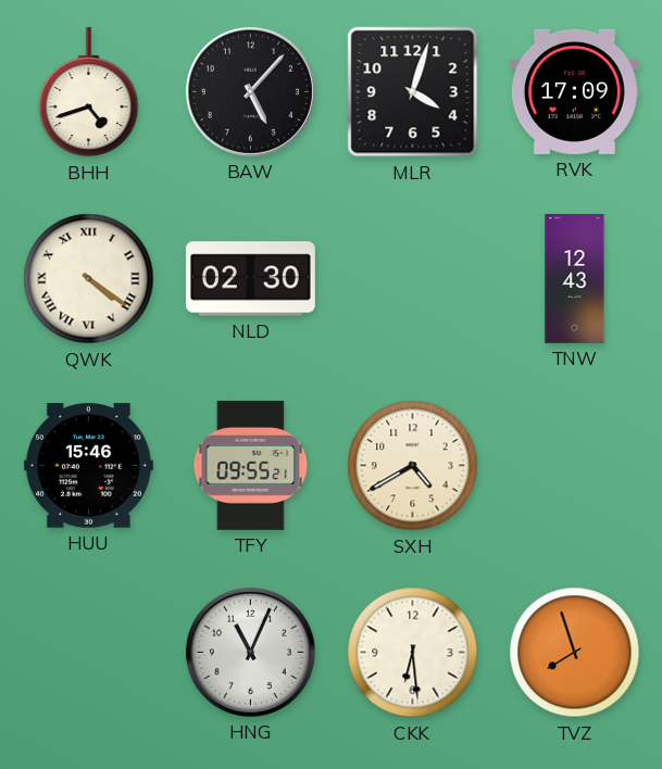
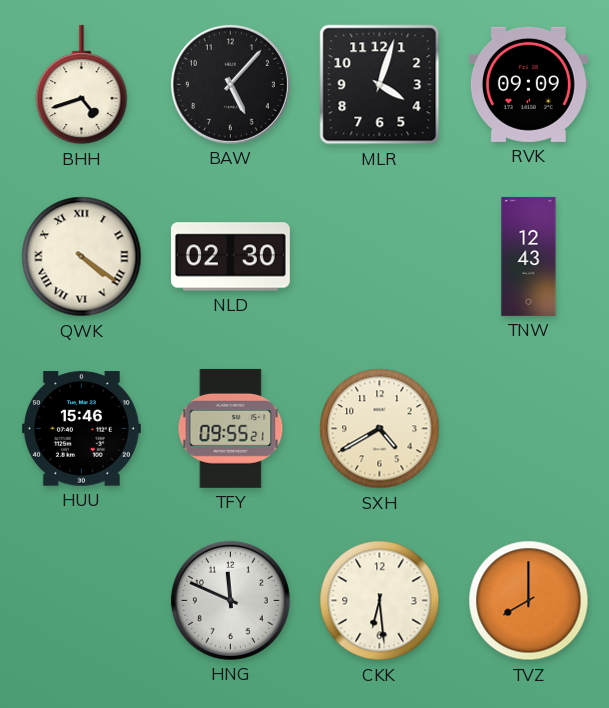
RVK: 17:09 -> 09:09 (528, 84)
HNG: 11:04 -> 11:49 (230, 600)
TVZ: 7:57 -> 8:00 (529, 601)
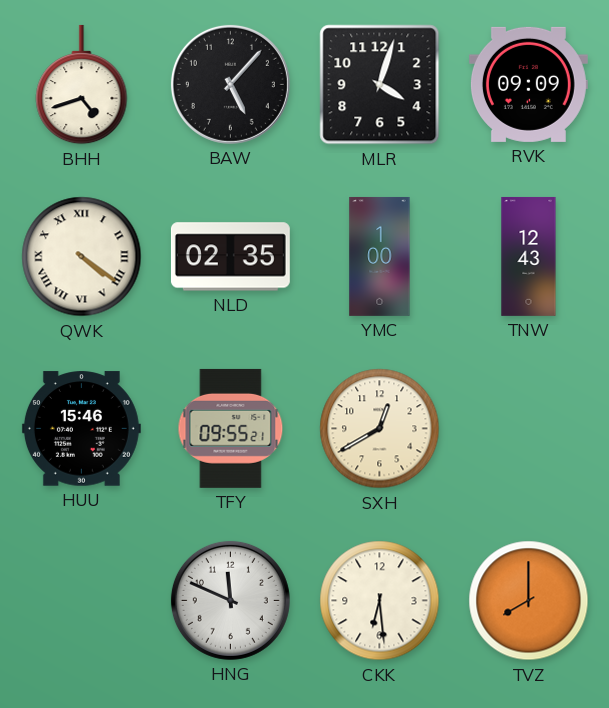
NLD: 02:30 -> 02:35 (230, 257)
YMC: none -> 1:00 (380, 256)
SXH: 4:40 -> 12:40 (380, 429)
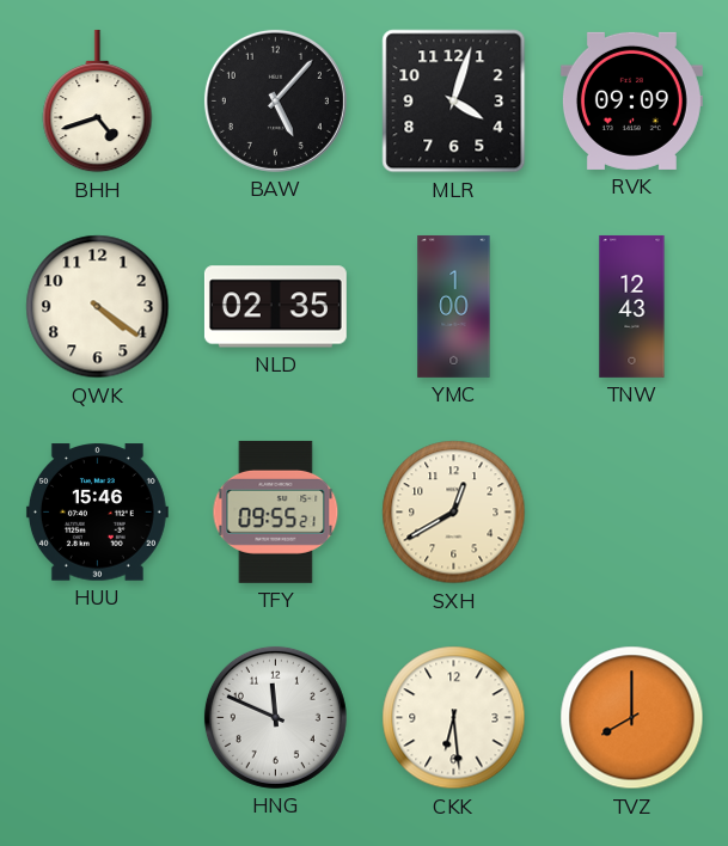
QWK numerals: Roman -> Arabic (98, 307)
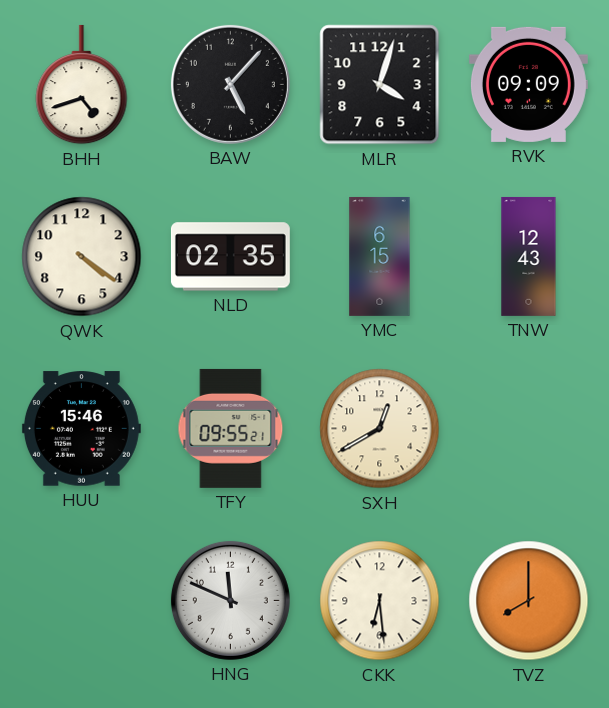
YMC: 1:00 -> 6:15 (380, 256)
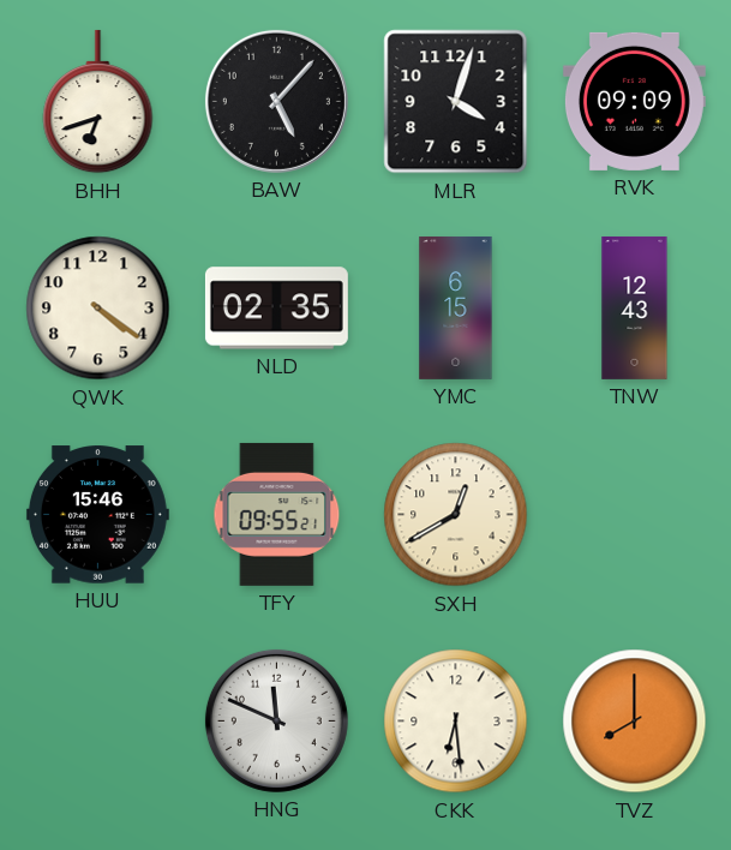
BHH: 4:42 -> 6:42 (98, 102)
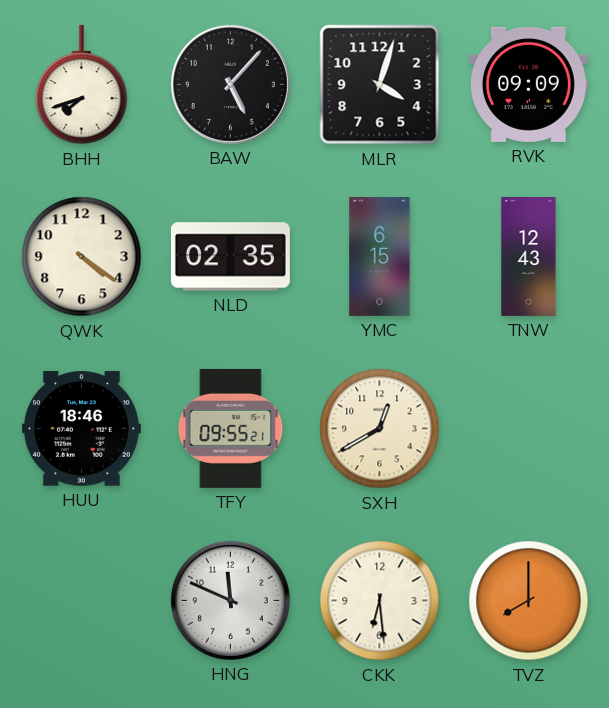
BHH: 6:42 -> 7:42 (82, 85)
HUU: 15:46 -> 18:46 (81, 429)
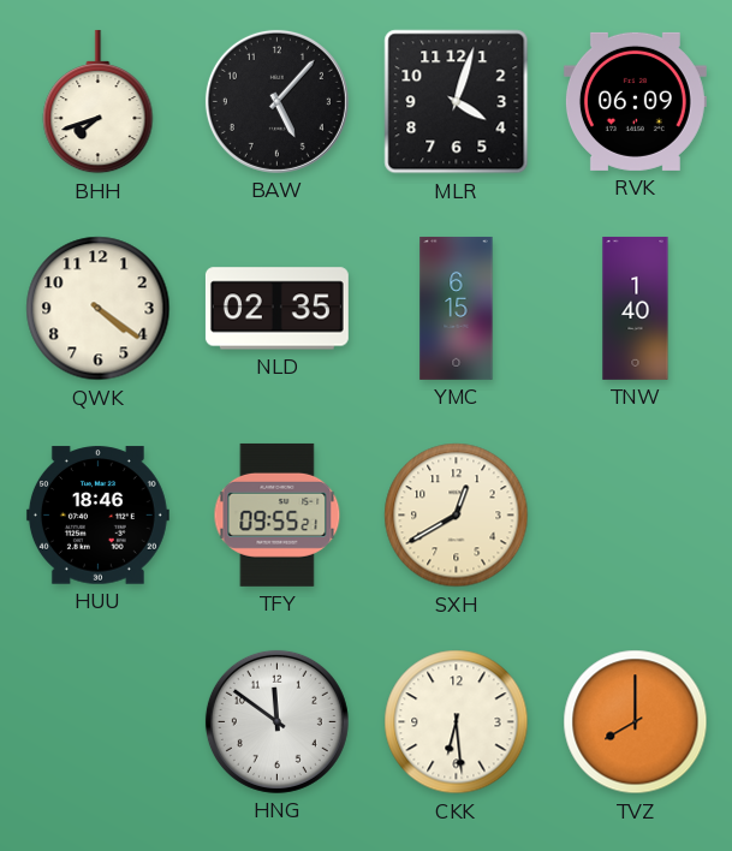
RVK: 09:09 -> 06:09 (635, 101)
TNW: 12:43 -> 1:40 (636, 308)
HNG: 11:49 -> 11:51 (276, 721)
